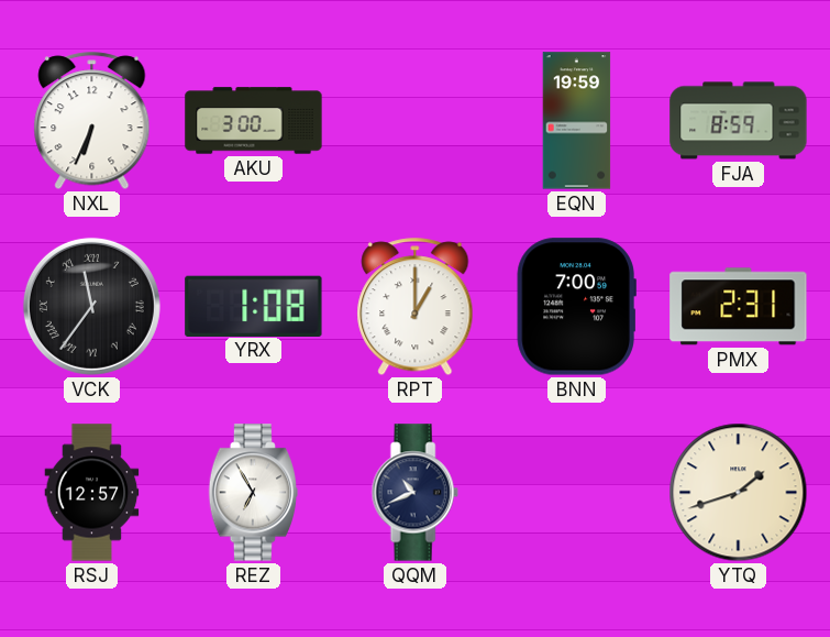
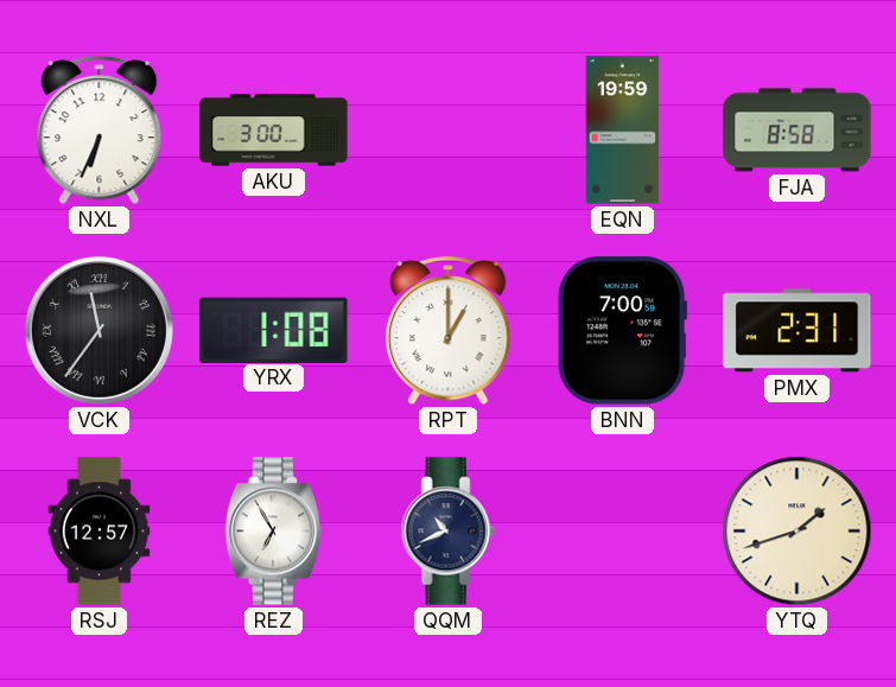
FJA: 8:59 -> 8:58 (797, 131)
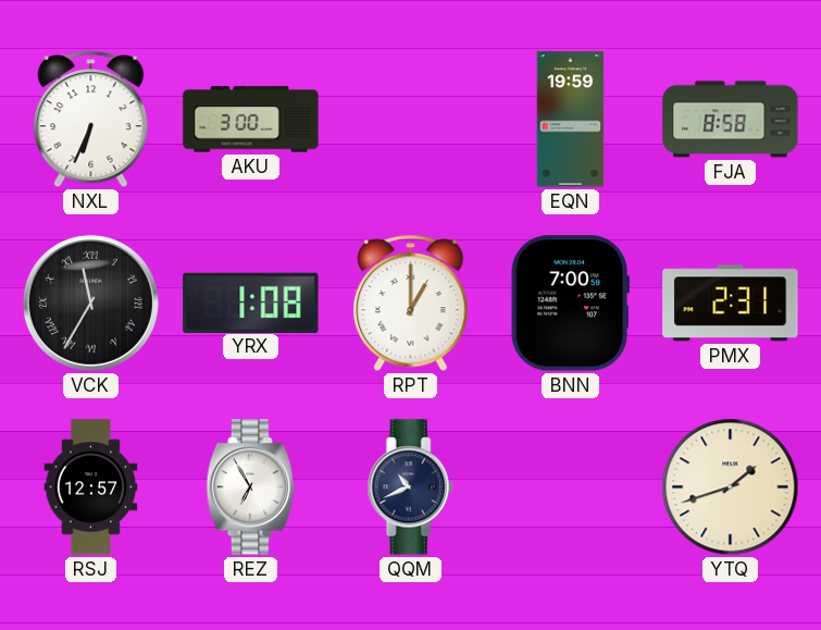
VCK: 11:36 -> 11:35 (90, 302)
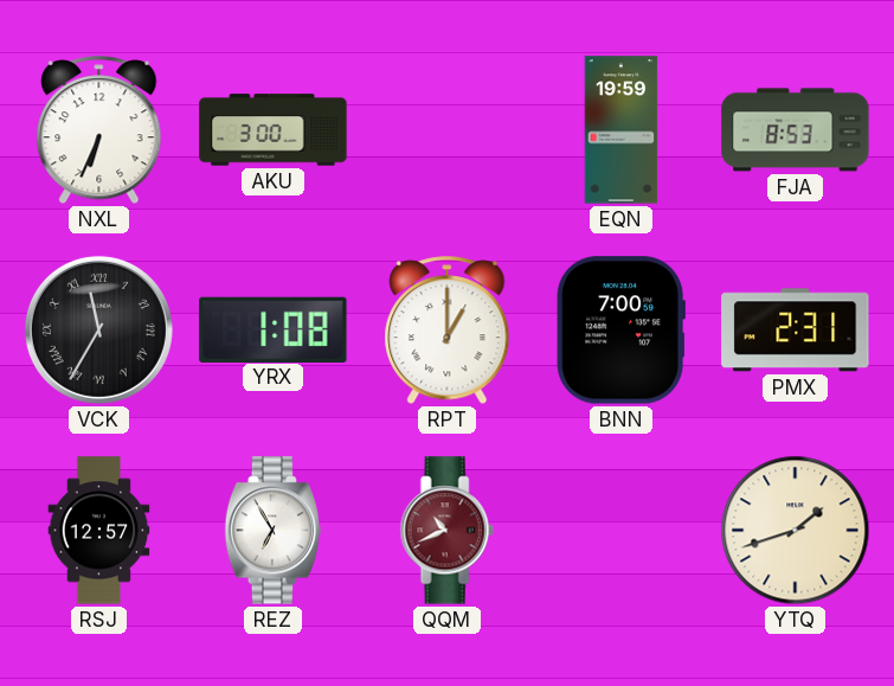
FJA: 8:58 -> 8:53 (796, 130)
QQM dial: navy -> burgundy (446, 531)
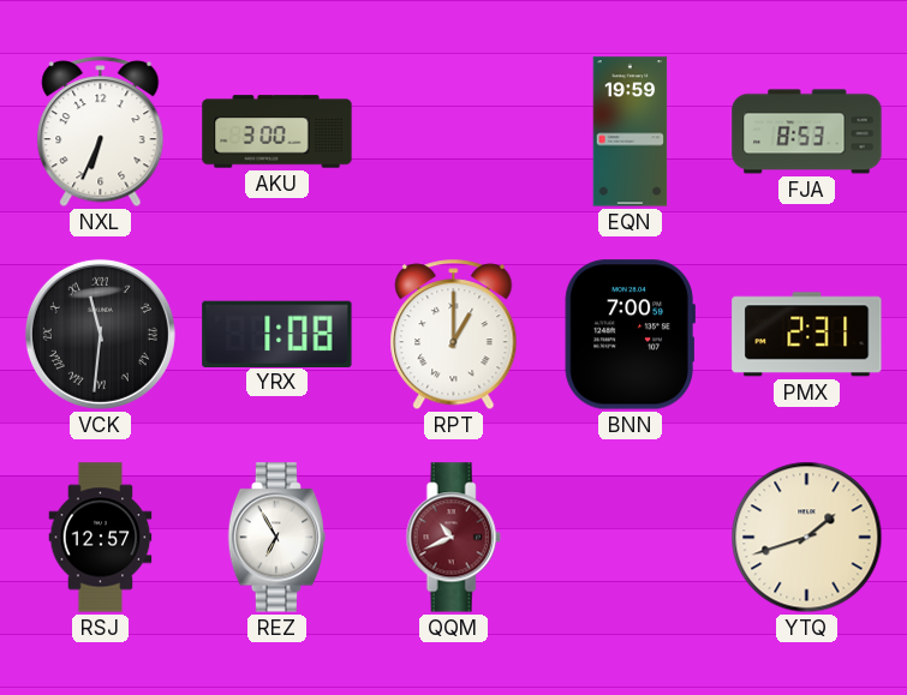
VCK: 11:35 -> 11:31 (100, 334)
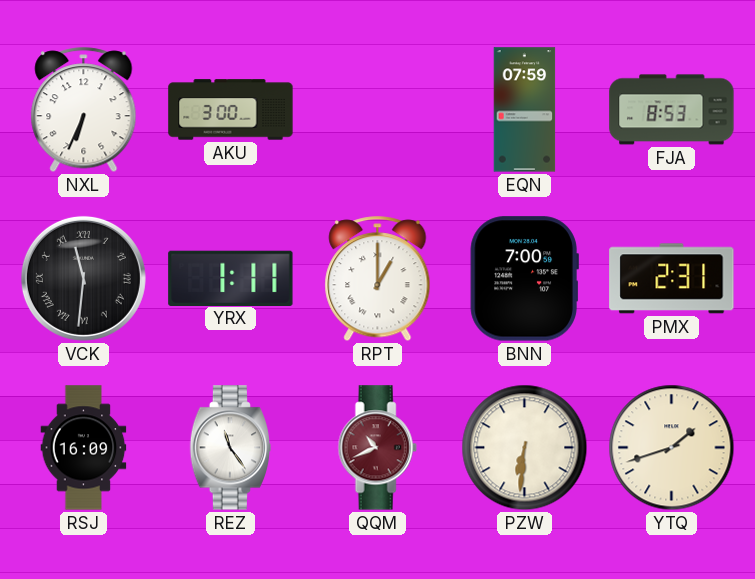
EQN: 19:59 -> 07:59 (525, 110)
YRX: 1:08 -> 1:11 (231, 278)
RSJ: 12:57 -> 16:09 (84, 448)
REZ: 6:55 -> 11:24 (231, 448)
PZW: none -> 6:31 (525, 448)
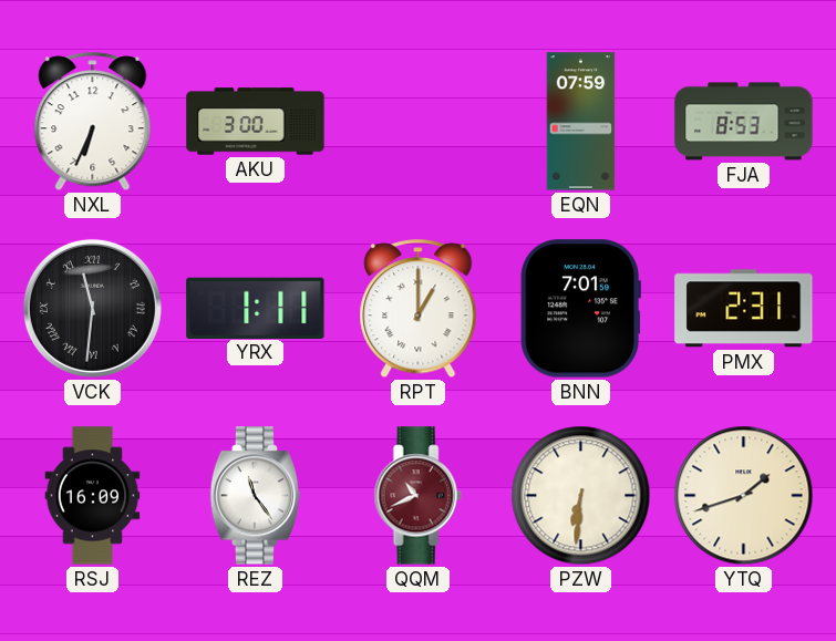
BNN: 7:00 -> 7:01 (580, 309)
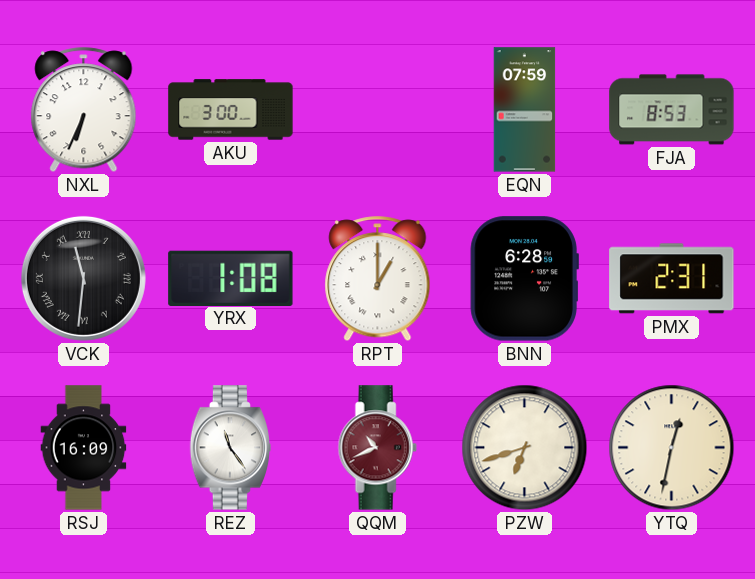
YRX: 1:11 -> 1:08 (231, 278)
BNN: 7:01 -> 6:28 (524, 279)
PZW: 6:31 -> 6:42 (525, 448)
YTQ: 1:42 -> 12:32 (672, 448)
